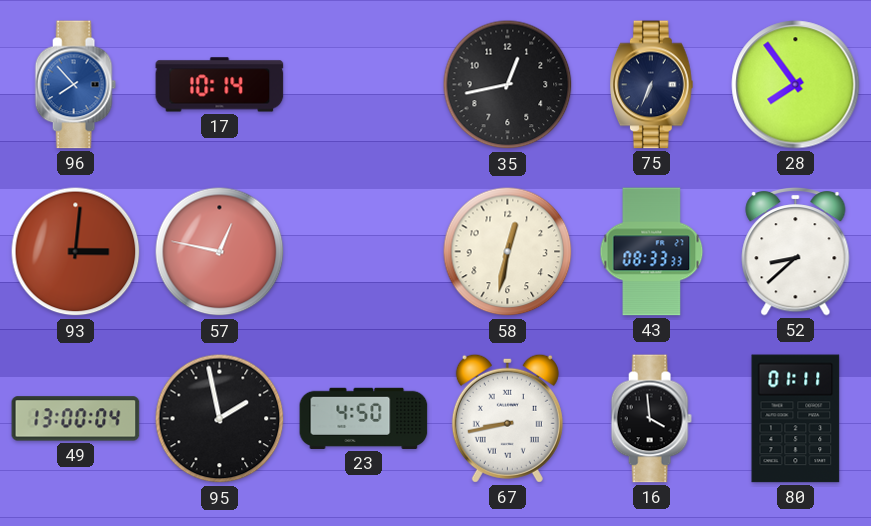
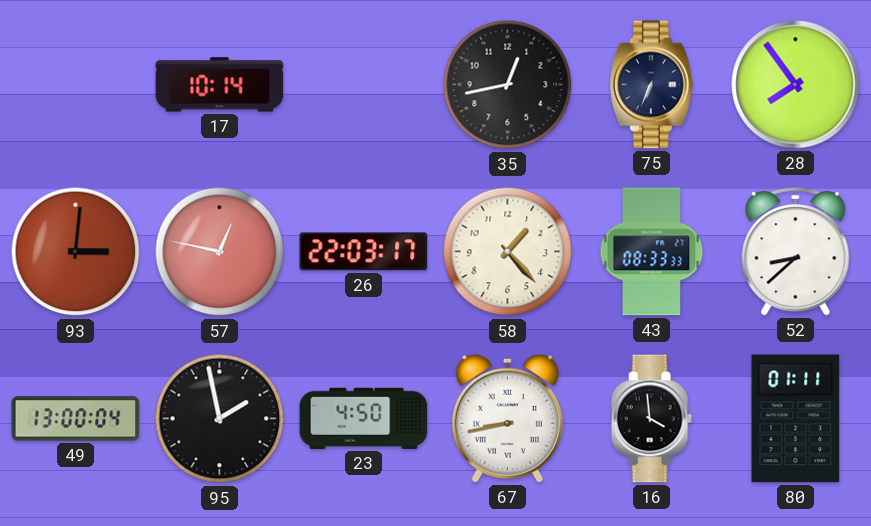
96: 7:53 -> none (75, 85)
26: none -> 22:03 (364, 252)
58: 12:32 -> 1:23 (508, 252)
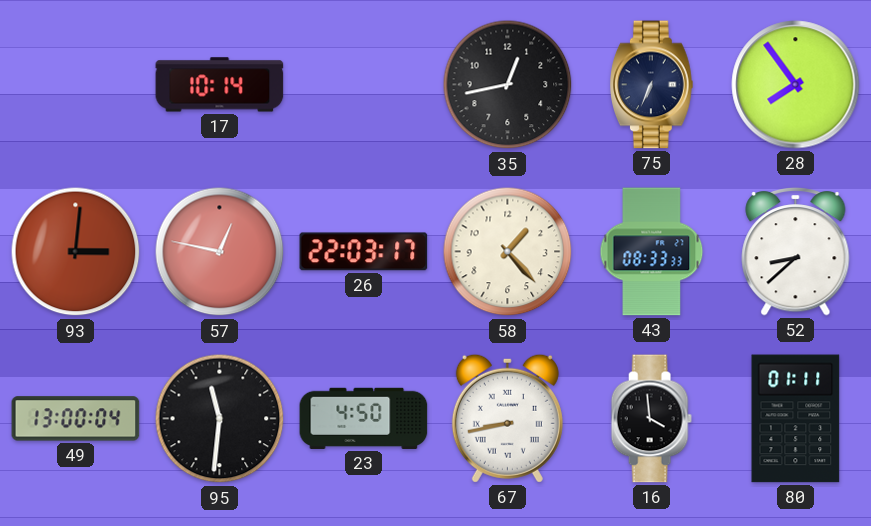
95: 1:58 -> 11:31 (220, 419)
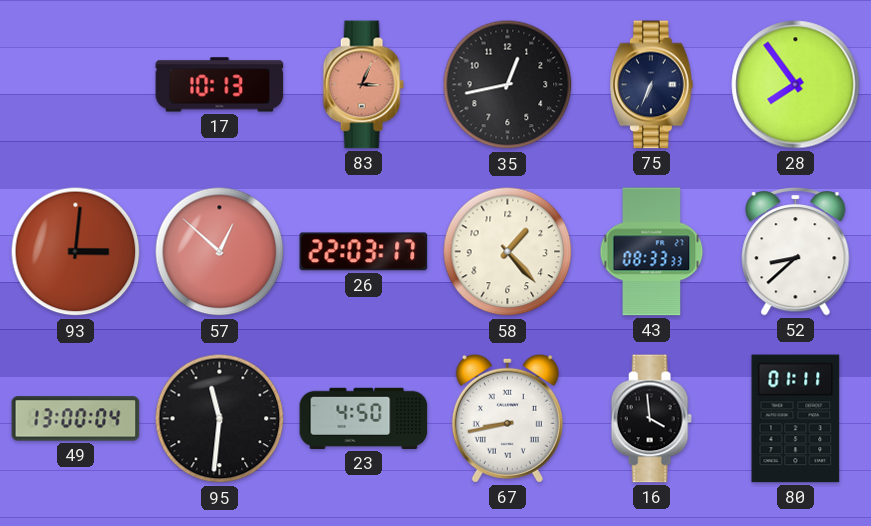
17: 10:14 -> 10:13 (220, 85)
83: none -> 3:04 (363, 85)
57: 12:47 -> 12:52 (220, 252)
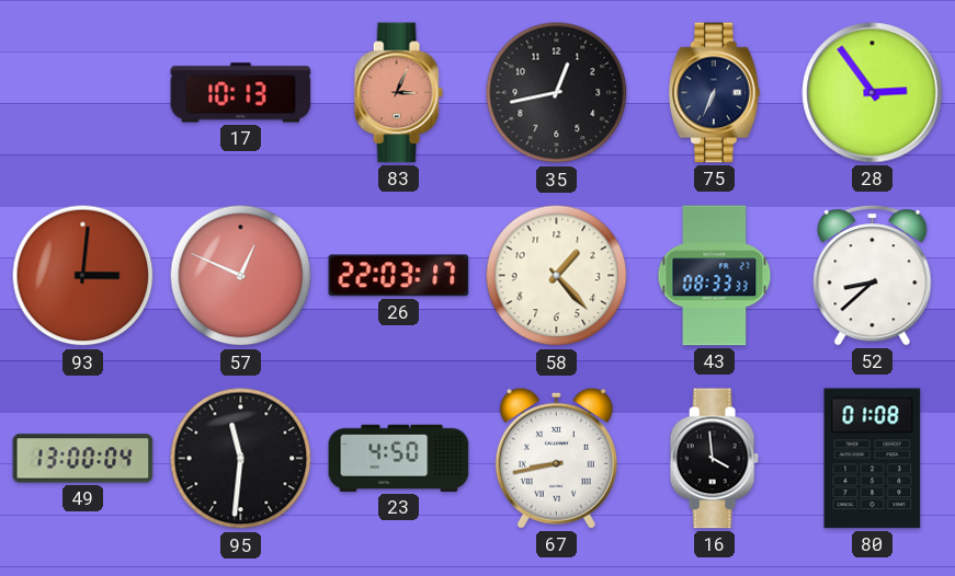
28: 7:54 -> 2:54 (873, 93)
57: 12:52 -> 12:49 (241, 276)
80: 01:11 -> 01:08 (873, 459)
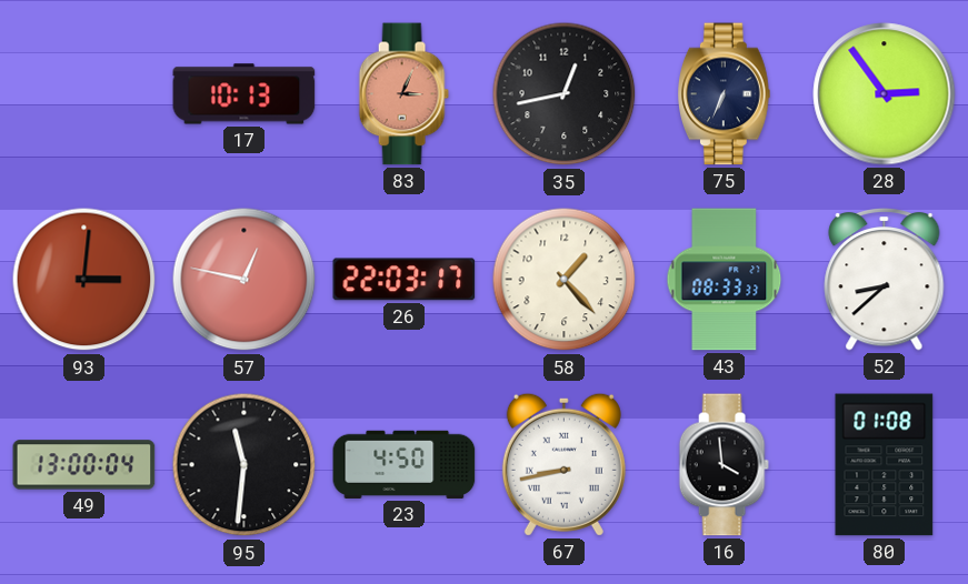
57: 12:49 -> 12:47 (245, 280)
